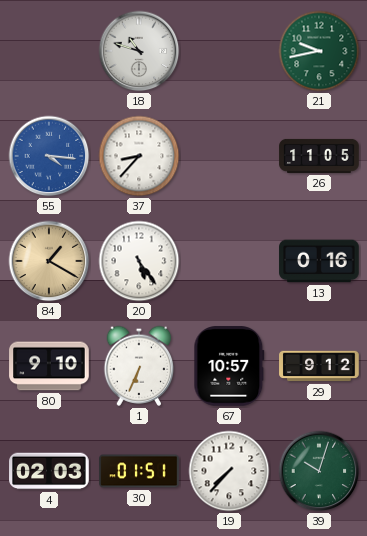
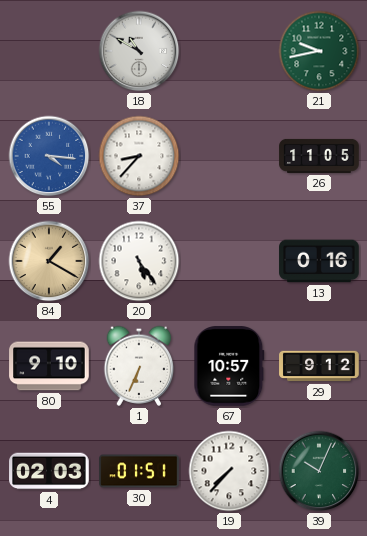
18: 10:48 -> 10:50 (139, 51)
39: 10:03 -> 10:04 (319, 471)
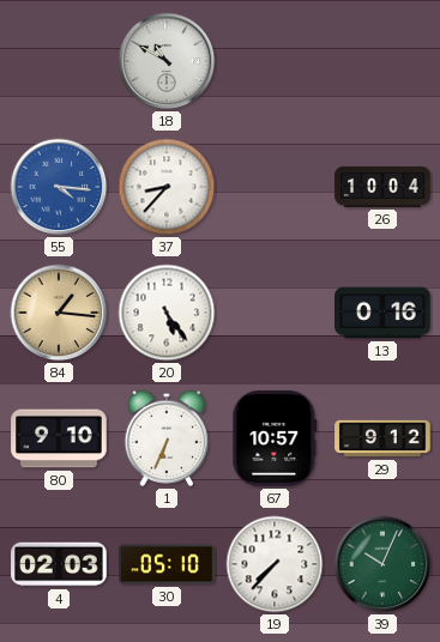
21: 9:43 -> none (319, 51)
26: 11:05 -> 10:04 (382, 187)
84: 1:20 -> 1:16 (59, 313)
30: 01:51 -> 05:10 (167, 564)
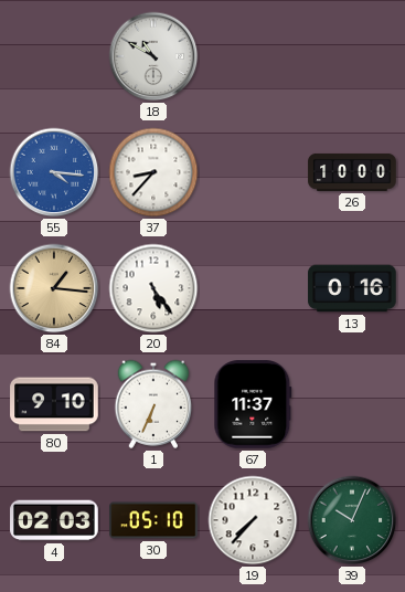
26: 10:04 -> 10:00 (352, 172)
67: 10:57 -> 11:37 (253, 404)
29: 9:12 -> none (382, 438)
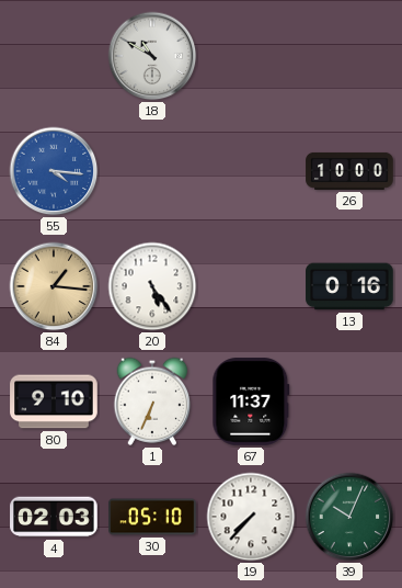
37: 8:37 -> none (153, 172)
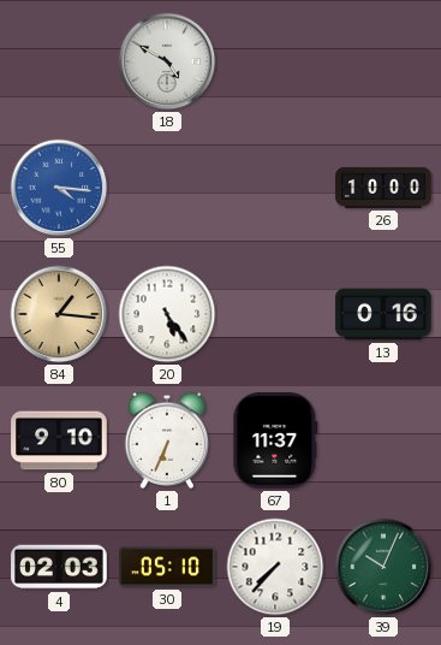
18: 10:50 -> 4:50 (167, 61)
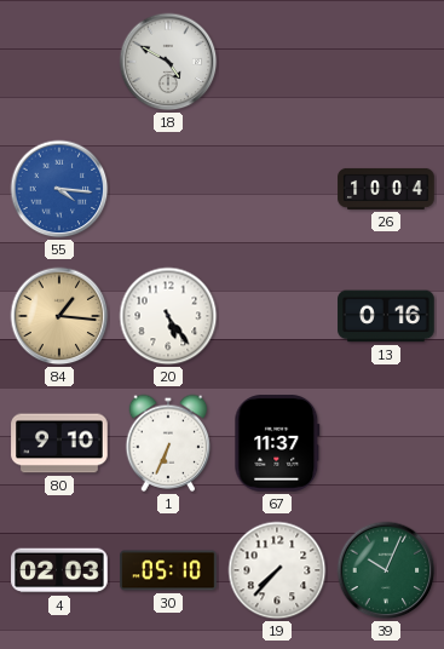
26: 10:00 -> 10:04 (386, 189)
